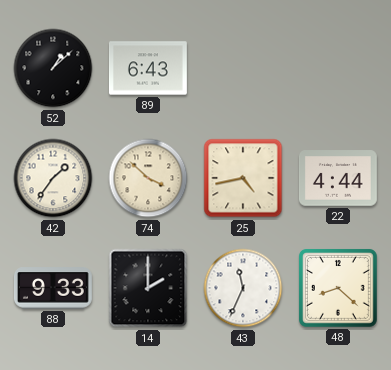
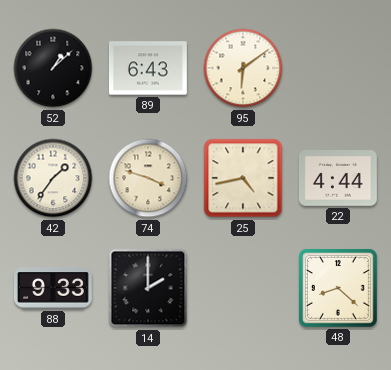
95: none -> 6:09 (243, 68)
74: 3:52 -> 3:48 (148, 178)
43: 11:34 -> none (243, 288)
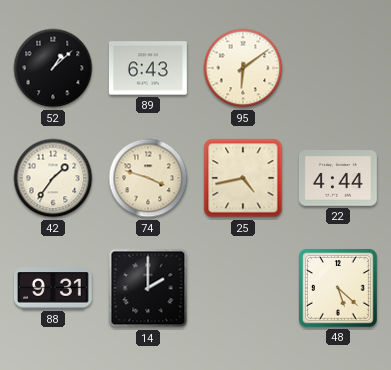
88: 9:33 -> 9:31 (54, 288)
48: 8:22 -> 5:22 (338, 288)
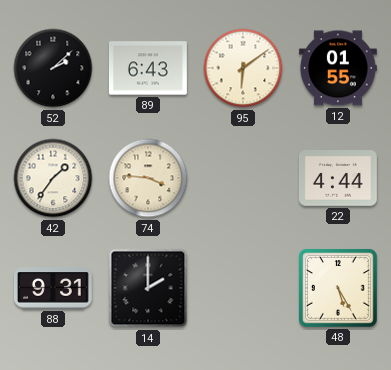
52: 1:08 -> 2:08 (53, 68)
12: none -> 01:55 (338, 68)
74: 3:48 -> 3:46 (148, 178)
25: 4:43 -> none (243, 178)
48: 5:22 -> 5:25 (338, 288)
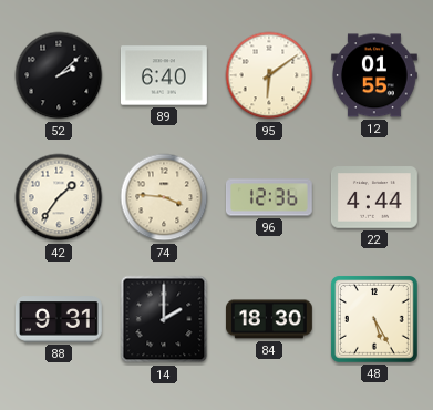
89: 6:43 -> 6:40 (164, 75)
96: none -> 12:36 (269, 197)
84: none -> 18:30 (269, 319)
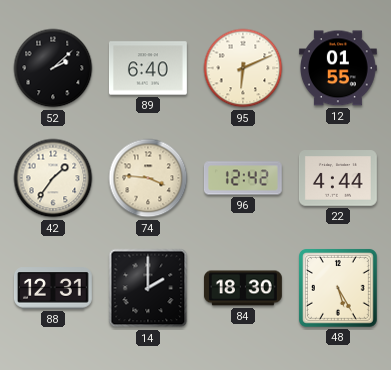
95: 6:09 -> 6:11 (243, 68)
96: 12:36 -> 12:42 (243, 178)
88: 9:31 -> 12:31 (54, 288)
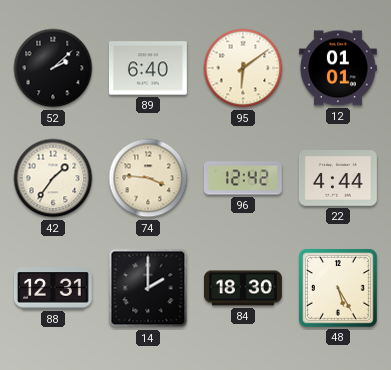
95: 6:11 -> 6:09 (243, 68)
12: 01:55 -> 01:01 (338, 68)
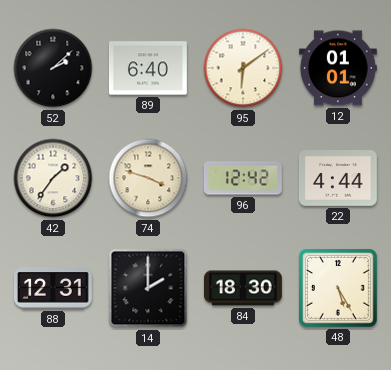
74: 3:46 -> 3:48 (148, 178)
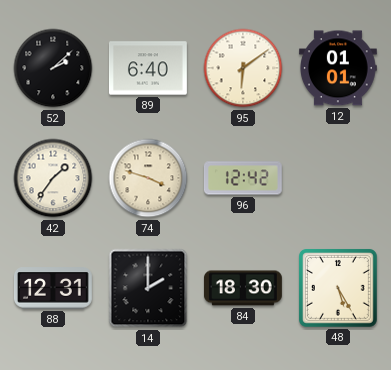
22: 4:44 -> none (338, 178)
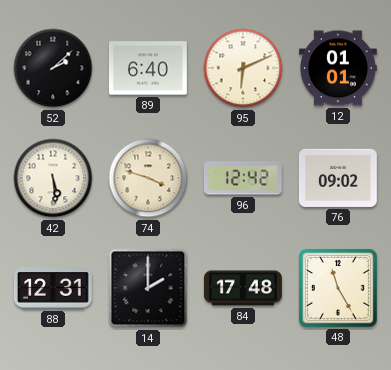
95: 6:09 -> 6:11 (243, 68)
42: 1:36 -> 5:29 (53, 178)
76: none -> 09:02 (338, 178)
84: 18:30 -> 17:48 (243, 288)
48: 5:25 -> 11:25 (338, 288)
